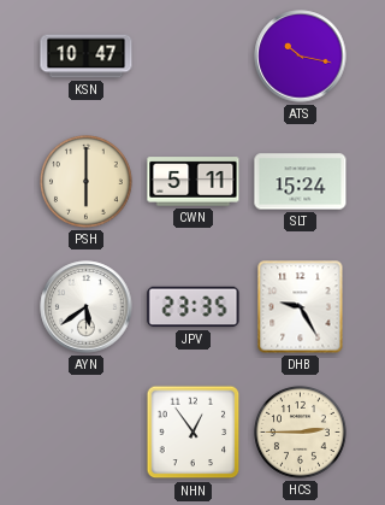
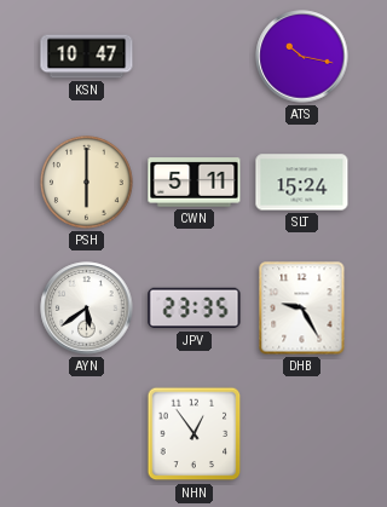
HCS: 2:45 -> none (301, 433)
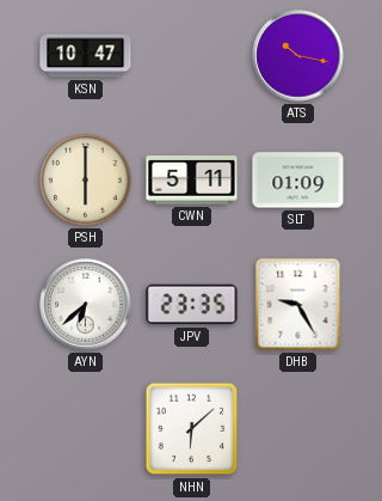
SLT: 15:24 -> 01:09 (298, 181)
AYN: 5:39 -> 6:38 (86, 305)
NHN: 12:54 -> 6:08 (192, 429)
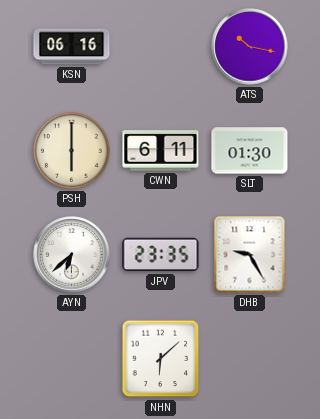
KSN: 10:47 -> 06:16 (72, 47)
CWN: 5:11 -> 6:11 (161, 151)
SLT: 01:09 -> 01:30 (250, 151)
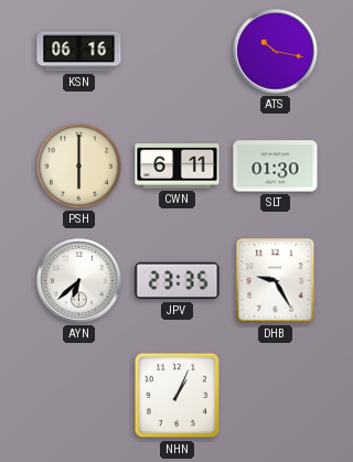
NHN: 6:08 -> 1:04 (178, 396)
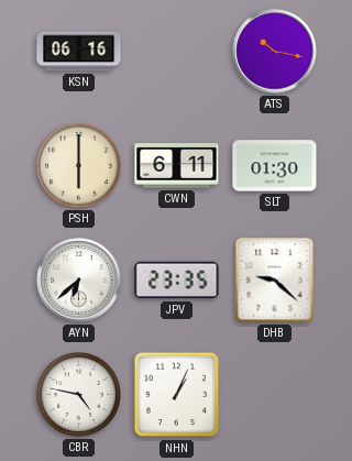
DHB: 9:25 -> 9:22 (275, 281)
CBR: none -> 4:47 (79, 395)
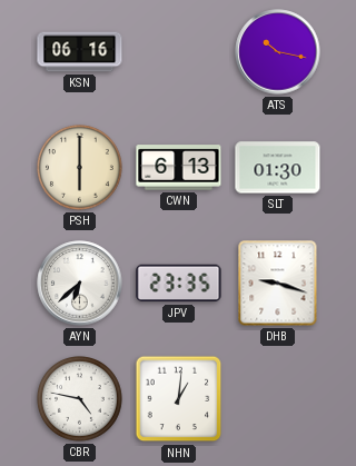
CWN: 6:11 -> 6:13 (179, 168)
DHB: 9:22 -> 9:18 (278, 284)
NHN: 1:04 -> 1:01 (179, 399)
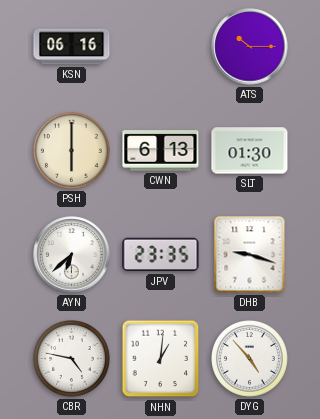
ATS: 10:17 -> 10:15 (250, 47)
DYG: none -> 4:53 (250, 359)
